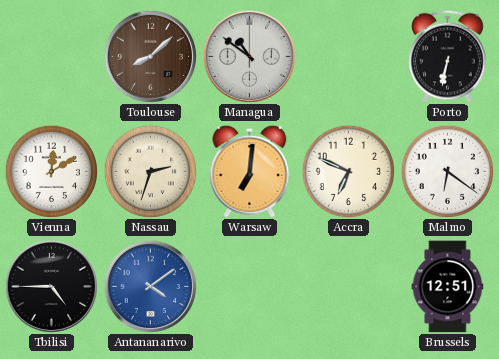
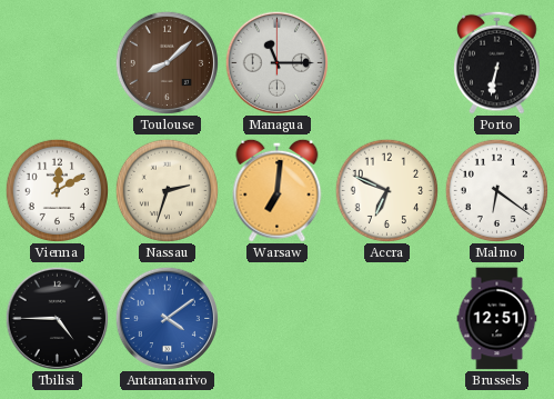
Managua: 10:51 -> 11:15 (276, 62)
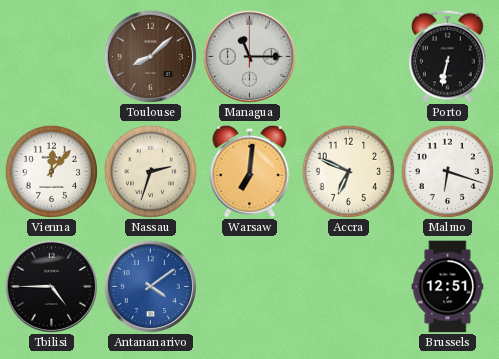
Vienna: 12:10 -> 12:07 (51, 171)
Malmo: 6:21 -> 6:18 (447, 171)
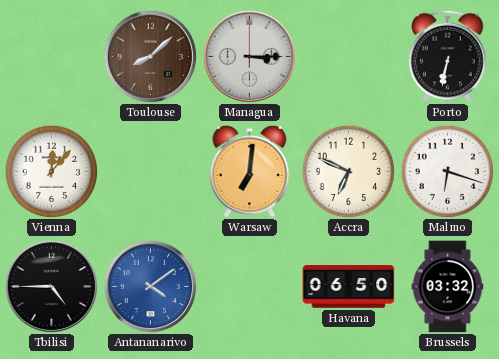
Managua: 11:15 -> 3:15 (249, 56)
Nassau: 2:33 -> none (150, 171)
Havana: none -> 06:50 (349, 287)
Brussels: 12:51 -> 03:32 (448, 287)
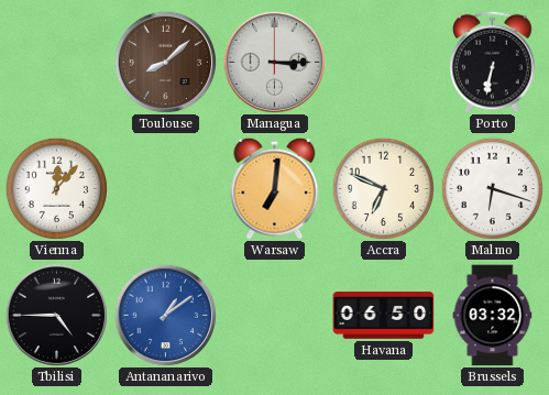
Antananarivo: 4:09 -> 1:09 (165, 315)
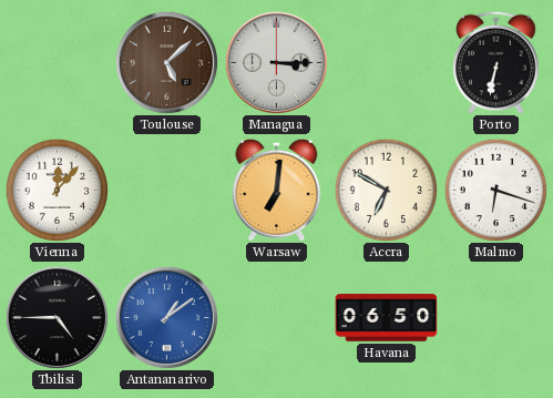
Toulouse: 8:08 -> 5:08 (166, 62)
Accra: 6:49 -> 6:50 (386, 190)
Brussels: 03:32 -> none (493, 316)
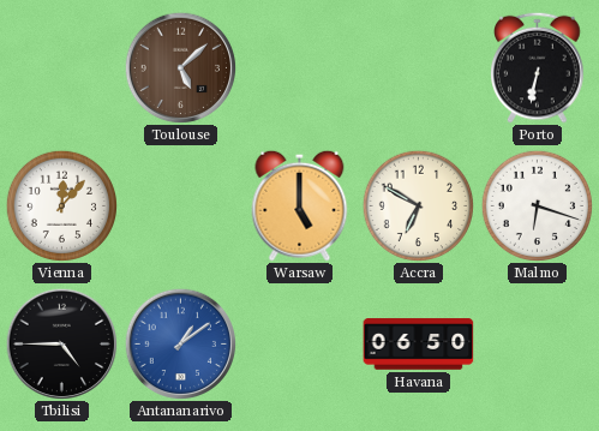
Managua: 3:15 -> none (276, 62)
Warsaw: 7:01 -> 5:00 (300, 205)
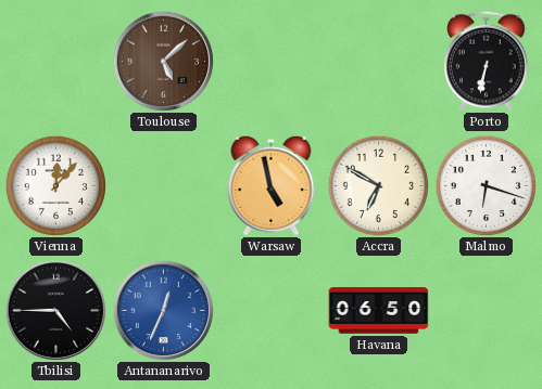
Warsaw: 5:00 -> 4:58 (272, 185)
Antananarivo: 1:09 -> 12:34 (163, 310)
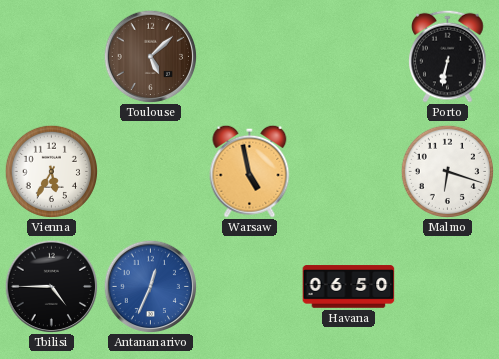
Vienna: 12:07 -> 5:35 (51, 171)
Accra: 6:50 -> none (378, 185)
